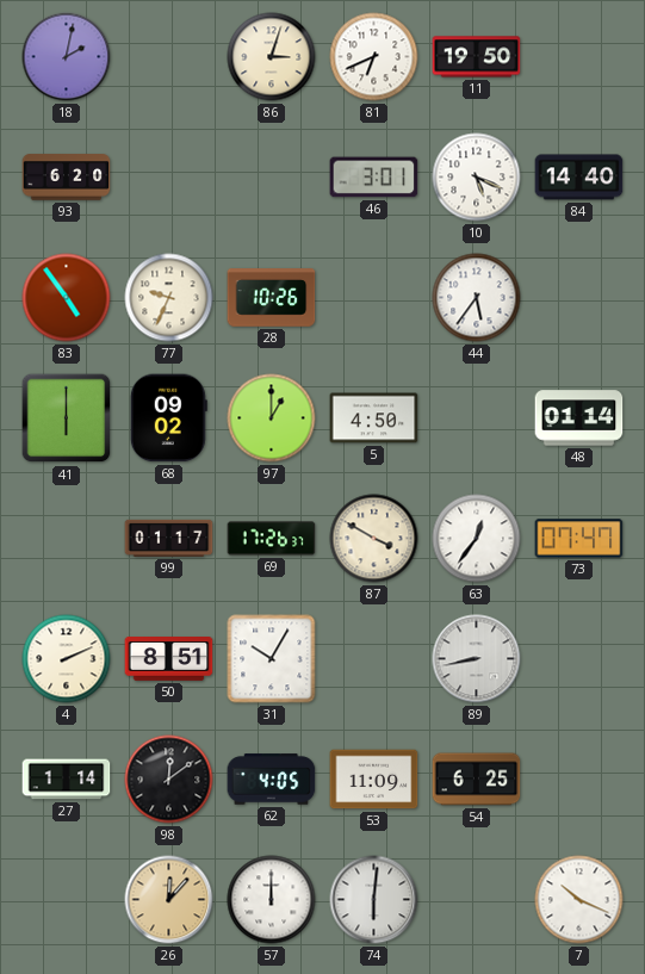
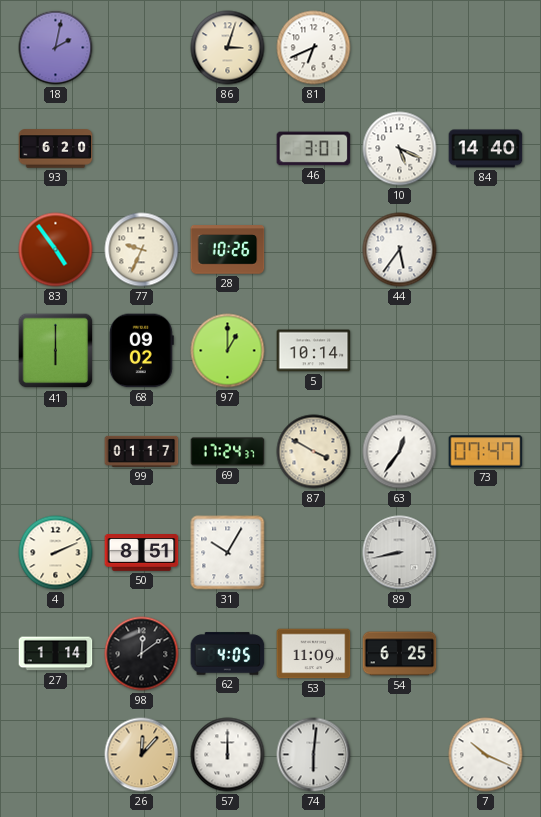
11: 19:50 -> none (477, 57)
5: 4:50 -> 10:14 (314, 351)
48: 01:14 -> none (579, 418)
69: 17:26 -> 17:24 (228, 452)
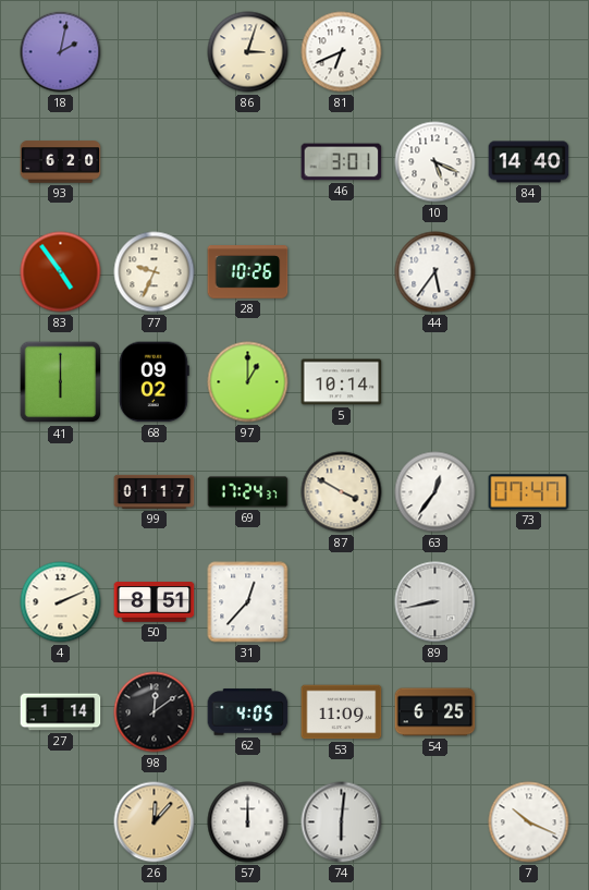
31: 10:05 -> 12:37 (248, 602)
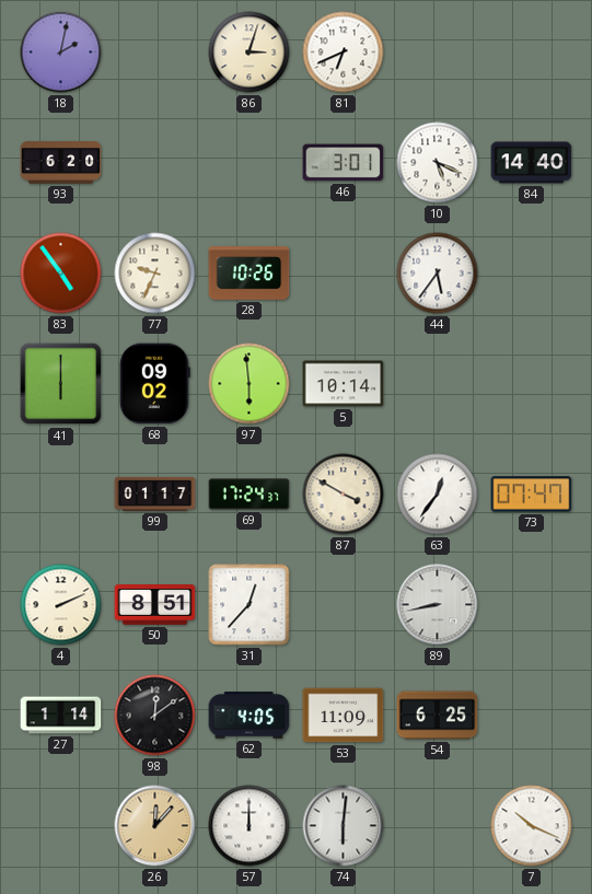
97: 1:00 -> 5:59 (249, 384)
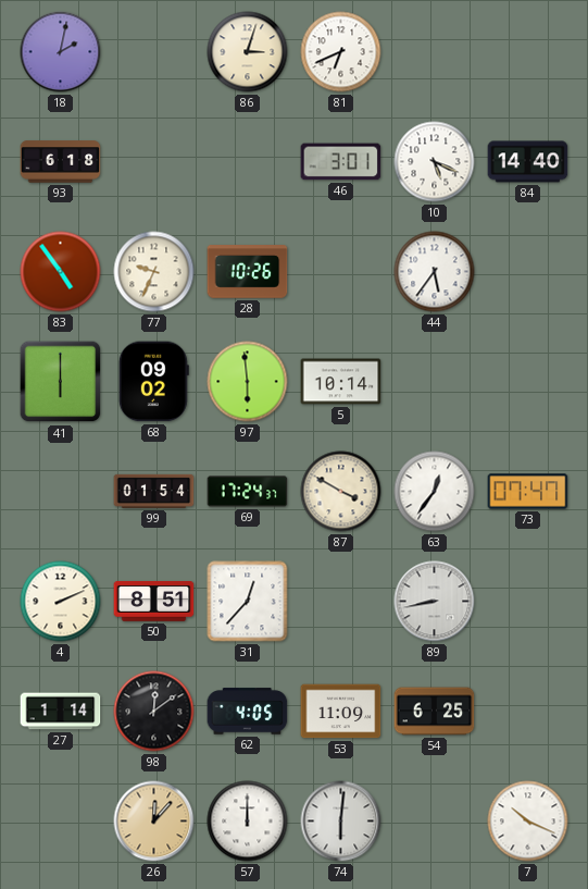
93: 6:20 -> 6:18 (61, 162)
99: 01:17 -> 01:54 (154, 491)
